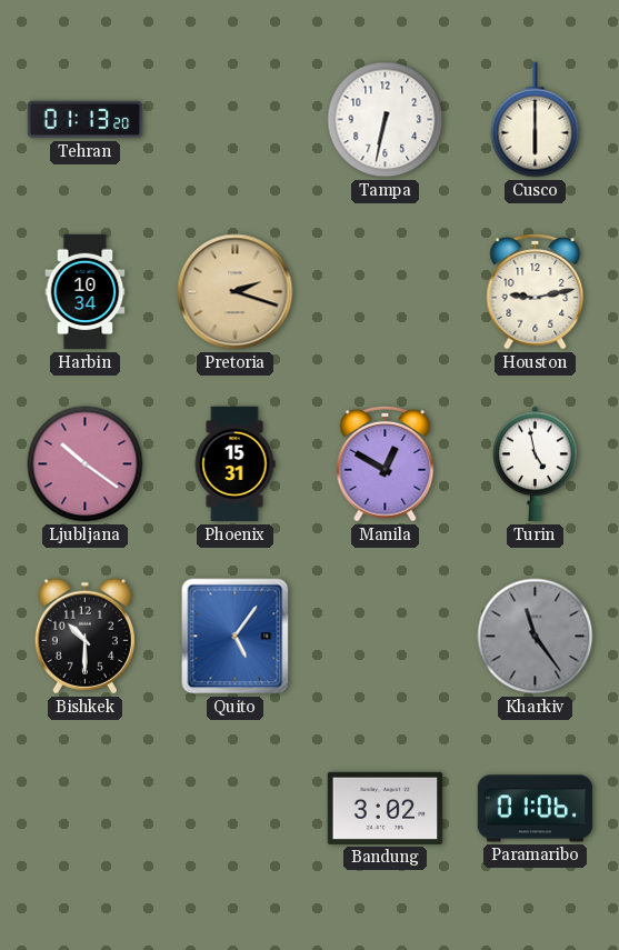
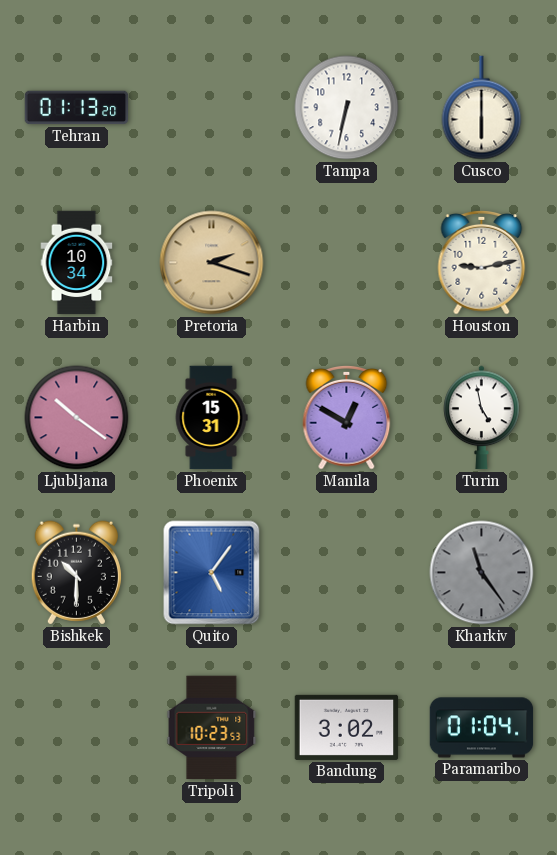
Tripoli: none -> 10:23 (212, 728)
Paramaribo: 01:06 -> 01:04 (482, 728)
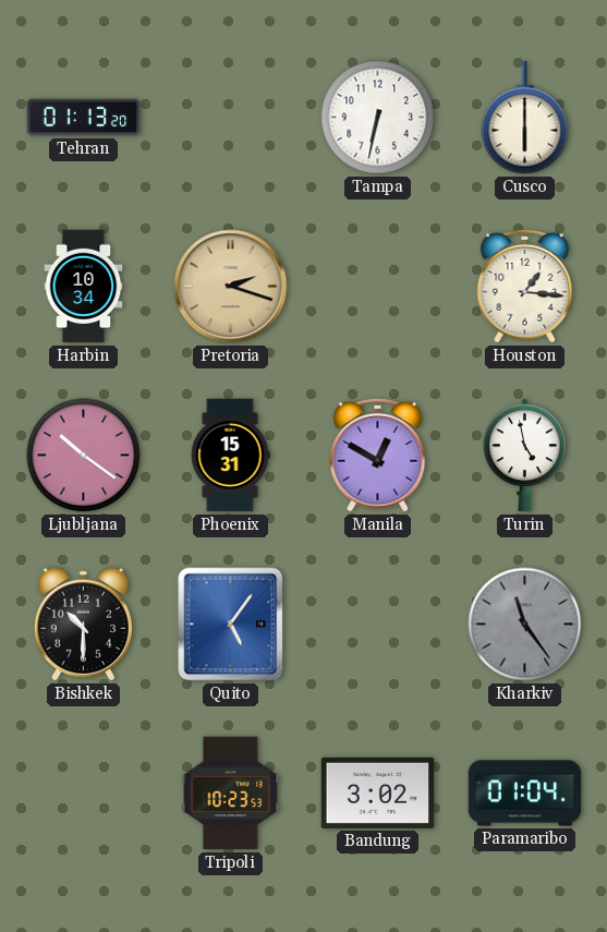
Houston: 9:13 -> 1:16 (525, 286)
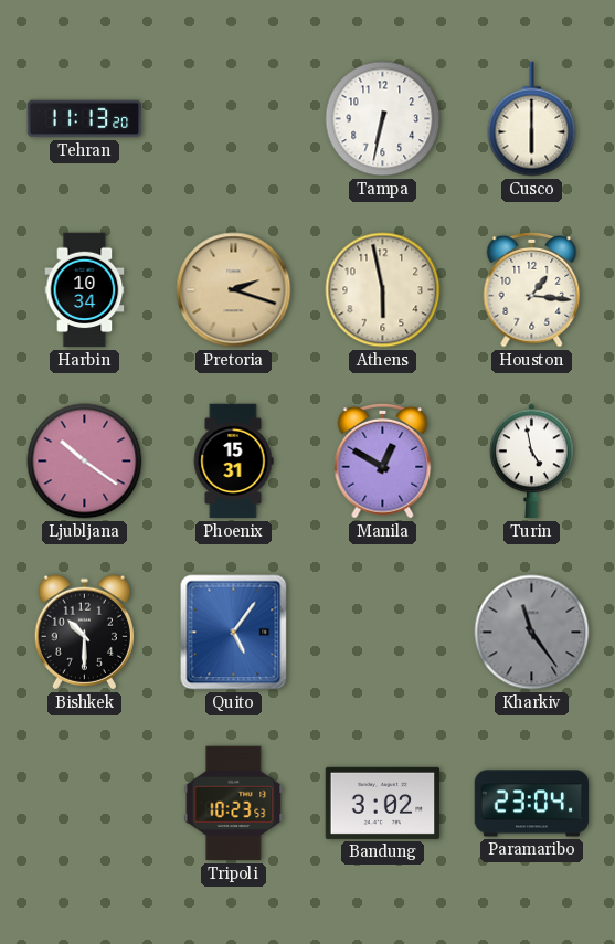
Tehran: 01:13 -> 11:13 (85, 119)
Athens: none -> 5:58 (383, 290)
Paramaribo: 01:04 -> 23:04 (532, 804)
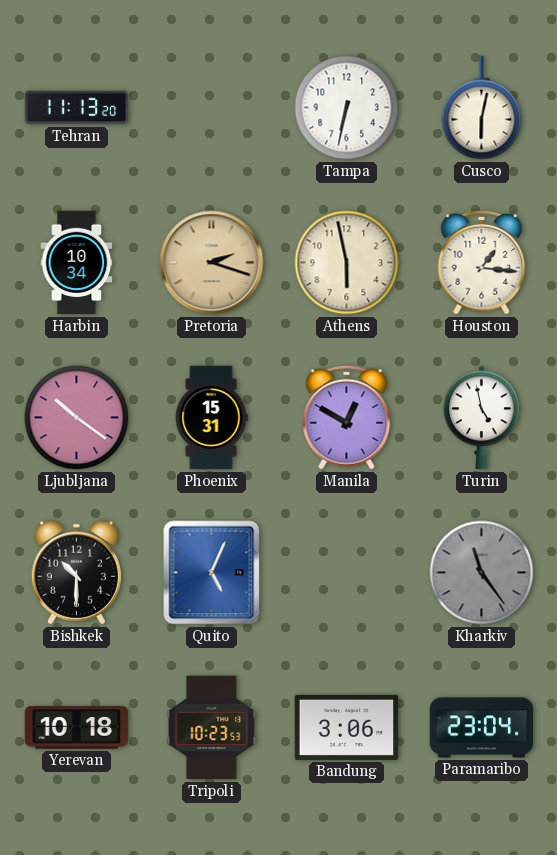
Cusco: 6:00 -> 6:02 (482, 108)
Quito: 5:06 -> 5:04 (212, 573)
Yerevan: none -> 10:18 (77, 728)
Bandung: 3:02 -> 3:06 (347, 727)
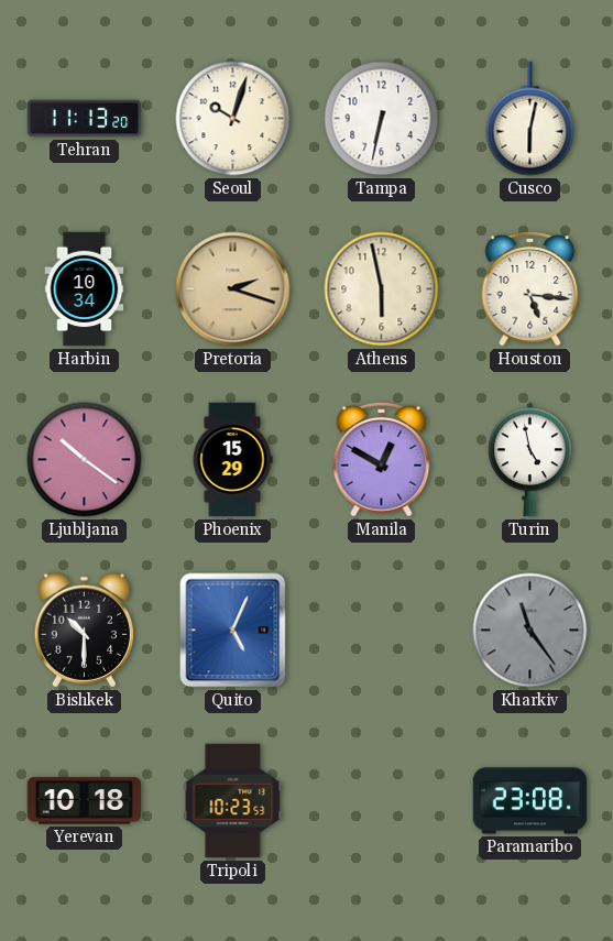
Seoul: none -> 10:03 (233, 119)
Houston: 1:16 -> 5:16 (530, 288)
Phoenix: 15:31 -> 15:29 (232, 460)
Bandung: 3:06 -> none (347, 727)
Paramaribo: 23:04 -> 23:08 (530, 801)
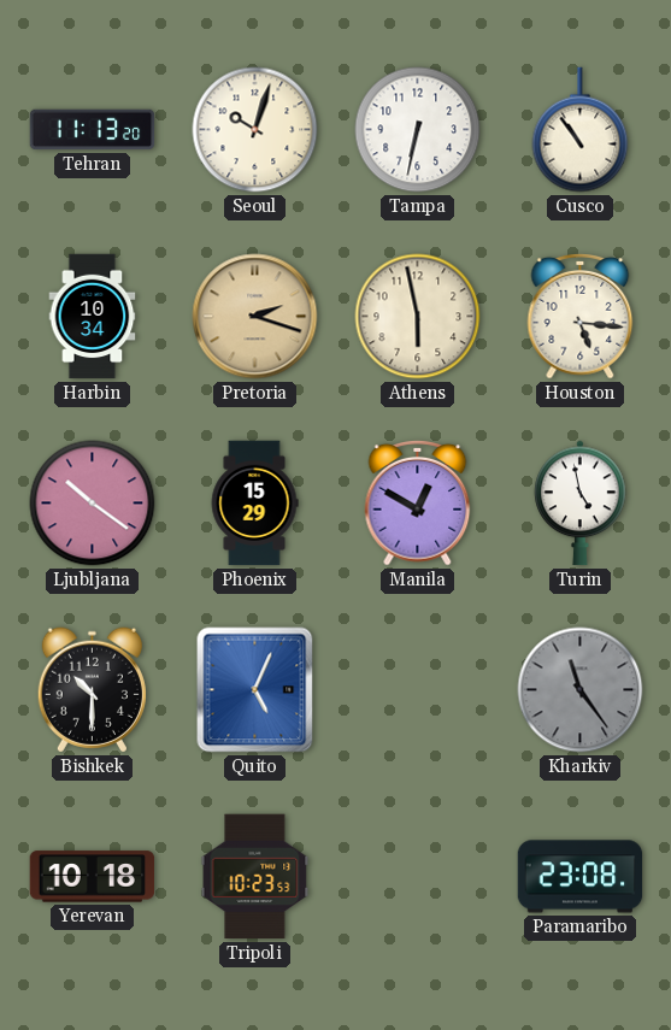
Cusco: 6:02 -> 10:54 (581, 130)
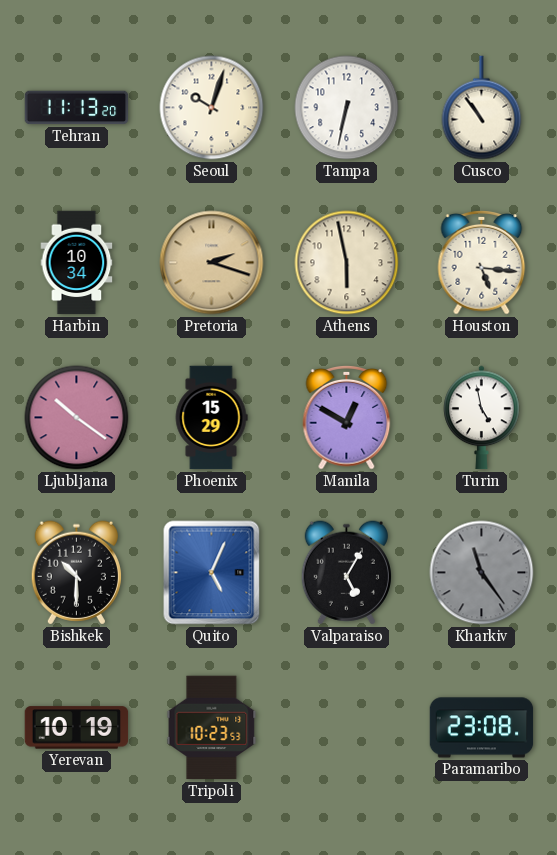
Valparaiso: none -> 5:05 (346, 573)
Yerevan: 10:18 -> 10:19 (77, 728)
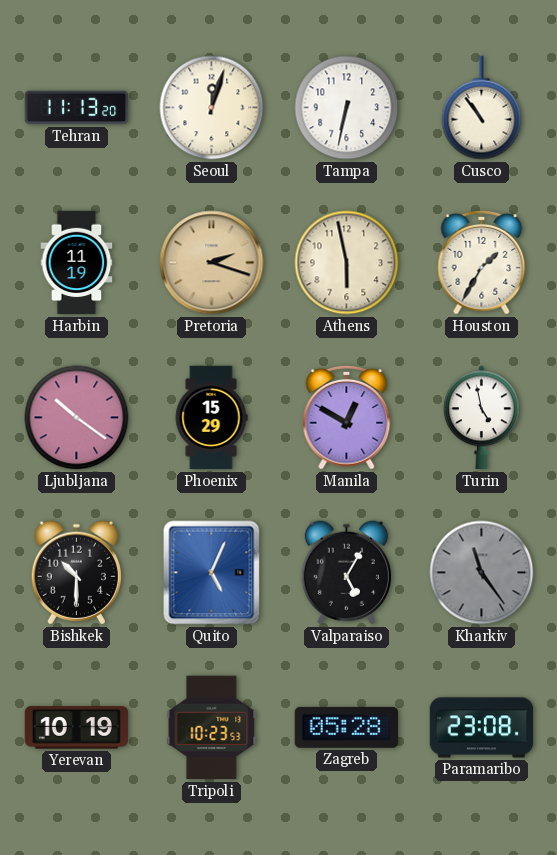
Seoul: 10:03 -> 12:03 (212, 108)
Harbin: 10:34 -> 11:19 (77, 263)
Houston: 5:16 -> 1:35 (482, 262)
Zagreb: none -> 05:28 (346, 727)
